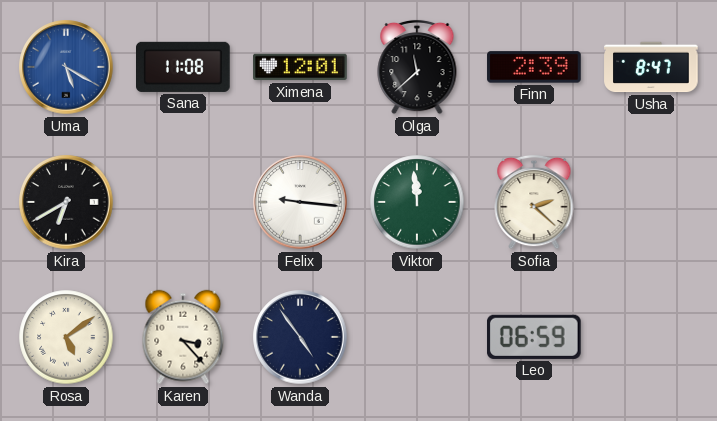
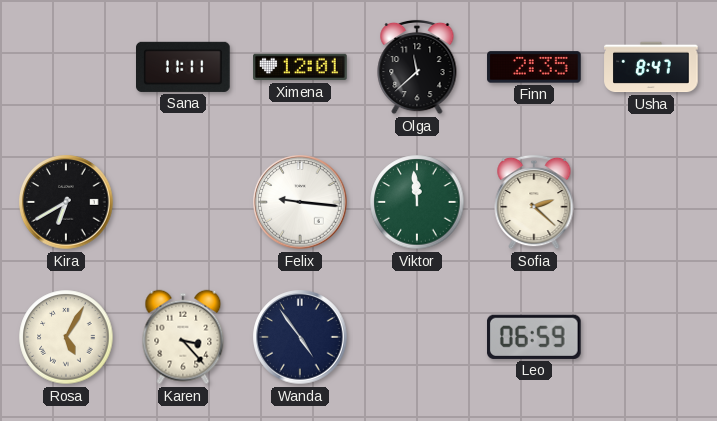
Uma: 5:20 -> none (66, 67)
Sana: 11:08 -> 11:11 (183, 67)
Finn: 2:39 -> 2:35 (534, 67)
Rosa: 5:09 -> 5:05 (66, 337)
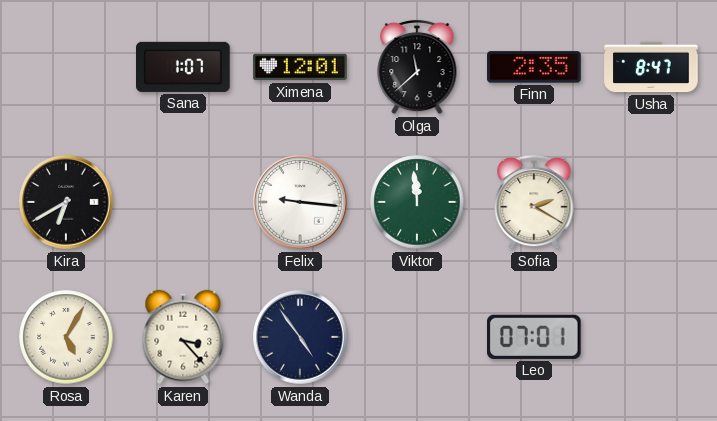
Sana: 11:11 -> 1:07 (183, 67)
Sofia: 2:22 -> 2:20 (534, 202)
Leo: 06:59 -> 07:01 (535, 337)
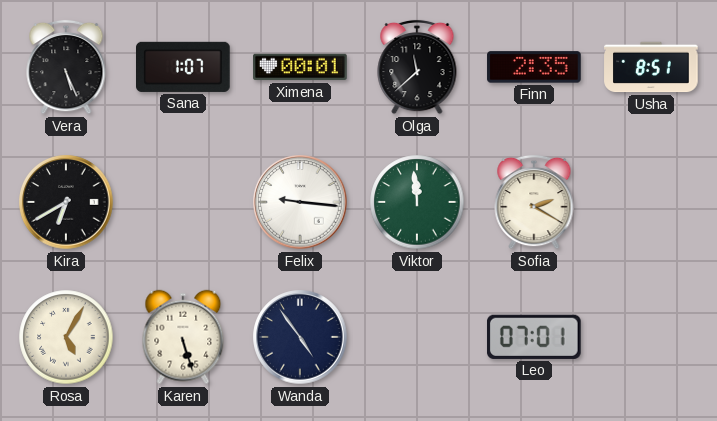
Vera: none -> 5:26 (66, 67)
Ximena: 12:01 -> 00:01 (300, 67)
Usha: 8:47 -> 8:51 (651, 67)
Karen: 3:23 -> 5:27 (183, 337)
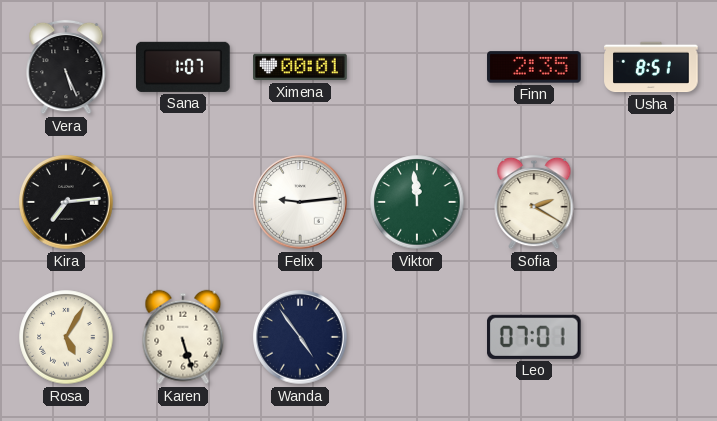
Olga: 11:38 -> none (417, 67)
Kira: 6:40 -> 7:14 (66, 202)
Felix: 9:16 -> 9:14 (300, 202)
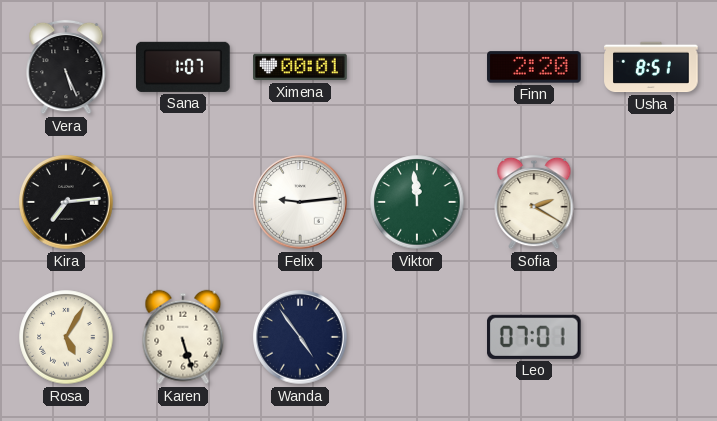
Finn: 2:35 -> 2:20 (534, 67)
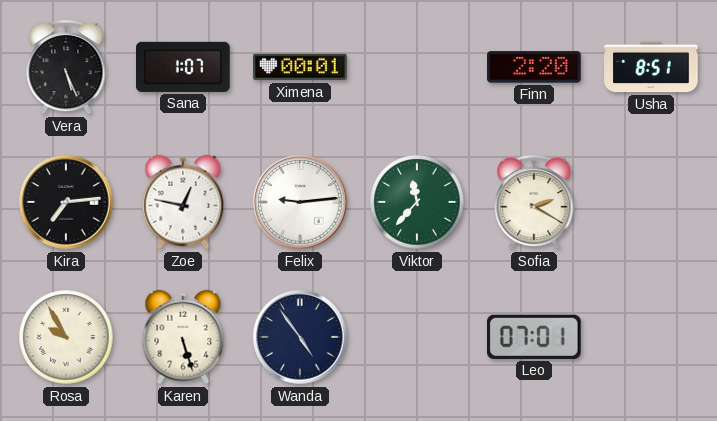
Zoe: none -> 12:47 (183, 202)
Viktor: 11:59 -> 11:37 (417, 202)
Rosa: 5:05 -> 9:55 (66, 337)
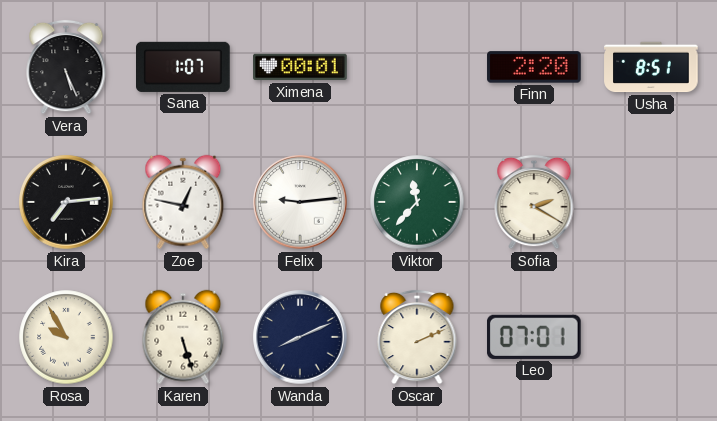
Wanda: 4:54 -> 8:11 (300, 337)
Oscar: none -> 2:11 (417, 337)
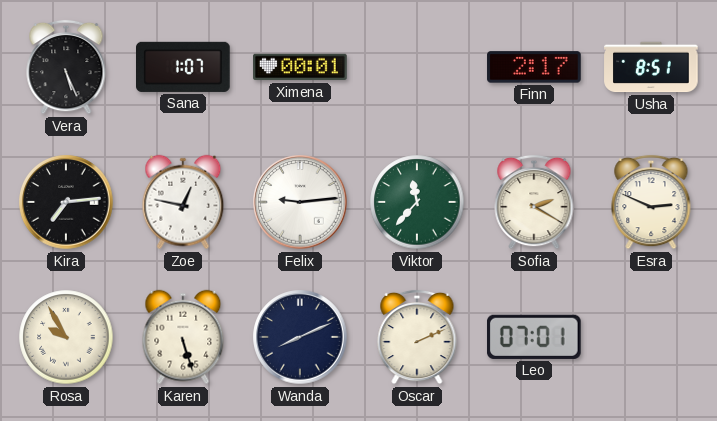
Finn: 2:20 -> 2:17 (534, 67)
Esra: none -> 2:49 (651, 202)
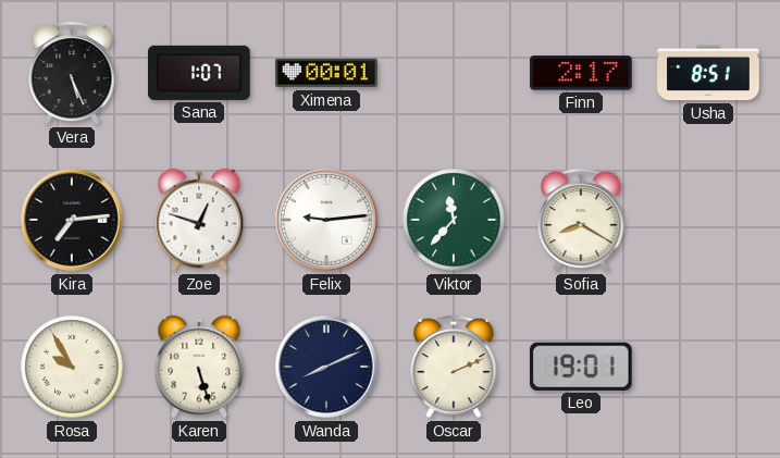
Zoe: 12:47 -> 12:48 (199, 220)
Sofia: 2:20 -> 8:20 (581, 220)
Esra: 2:49 -> none (651, 202)
Leo: 07:01 -> 19:01 (582, 367)
